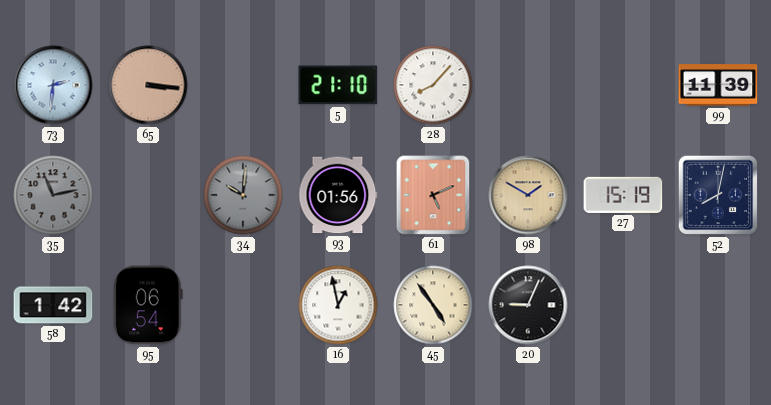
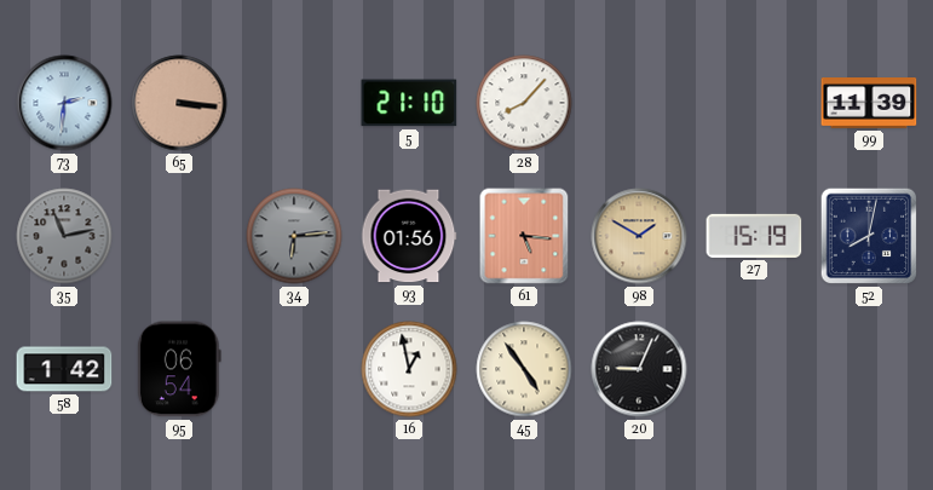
34: 10:01 -> 6:14 (294, 236)
61: 5:11 -> 5:16 (524, 236)
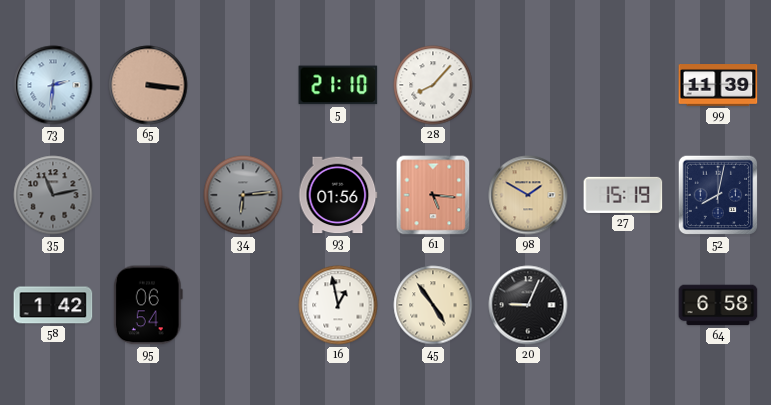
64: none -> 6:58 (718, 305)
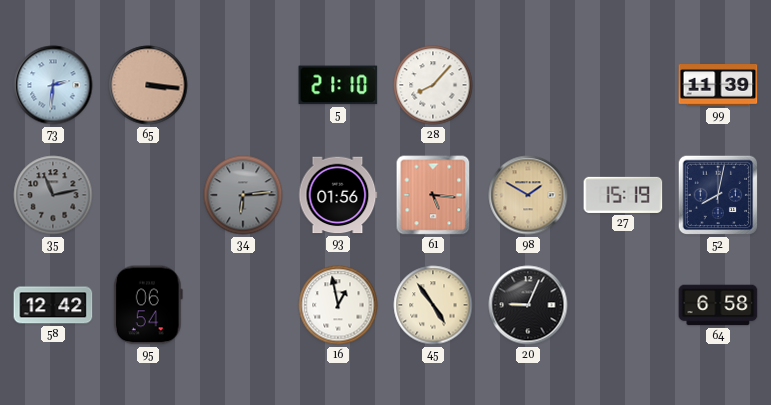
58: 1:42 -> 12:42 (53, 305)
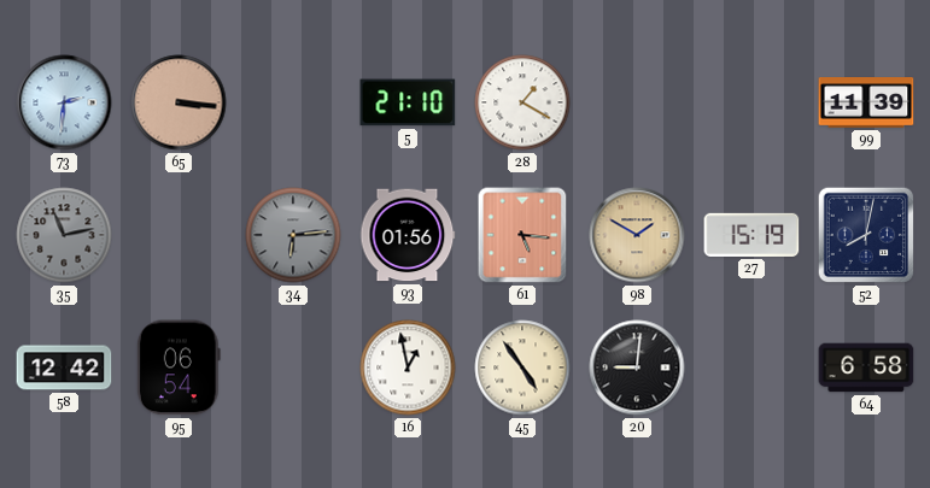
28: 8:07 -> 1:20 (522, 102)
20: 9:04 -> 9:01 (637, 368)
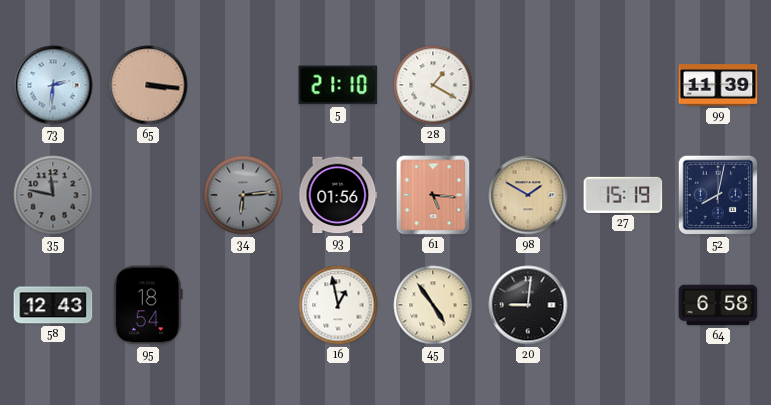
35: 11:13 -> 11:47 (53, 195)
58: 12:42 -> 12:43 (53, 305)
95: 06:54 -> 18:54 (148, 305)
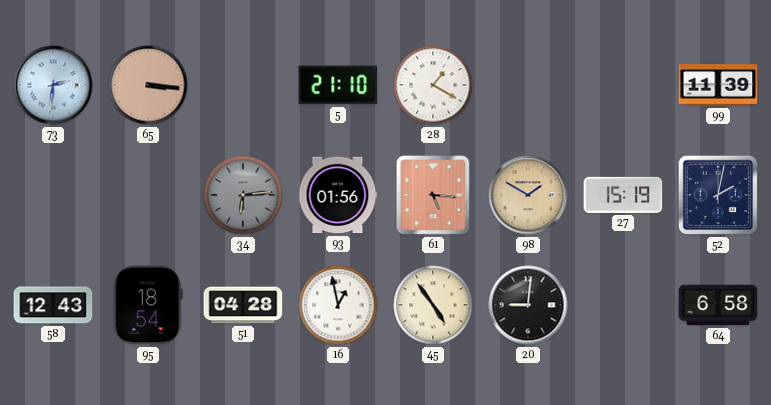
35: 11:47 -> none (53, 195)
52: 8:02 -> 2:02 (718, 195)
51: none -> 04:28 (243, 305)
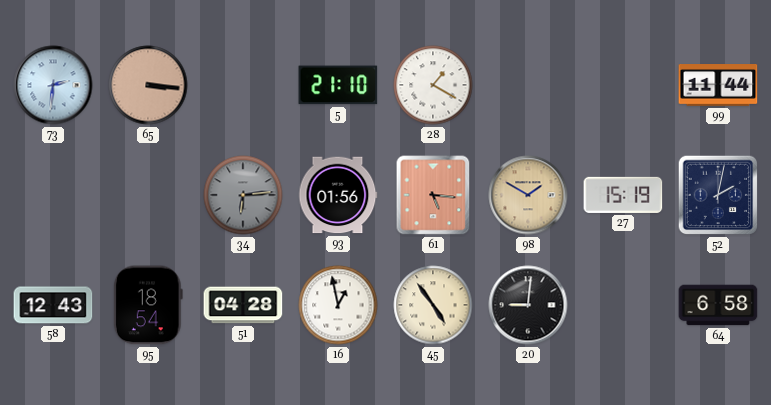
99: 11:39 -> 11:44 (718, 86)
